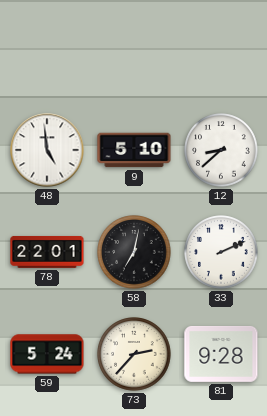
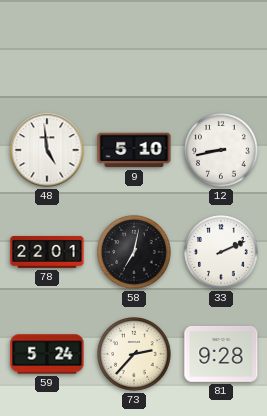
12: 8:38 -> 8:43 (221, 150)
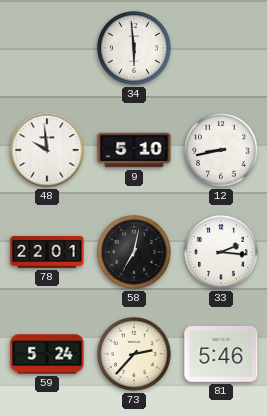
34: none -> 5:59 (134, 48)
48: 4:59 -> 9:59 (47, 150)
33: 2:11 -> 2:16 (221, 252)
81: 9:28 -> 5:46 (221, 354)
